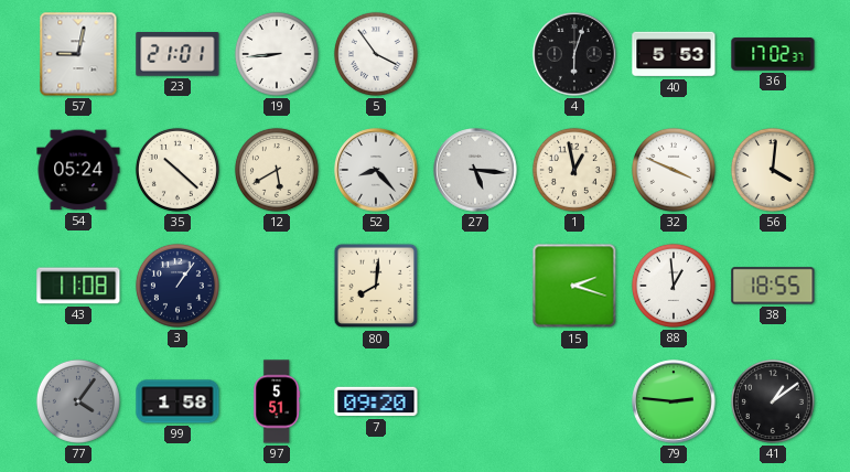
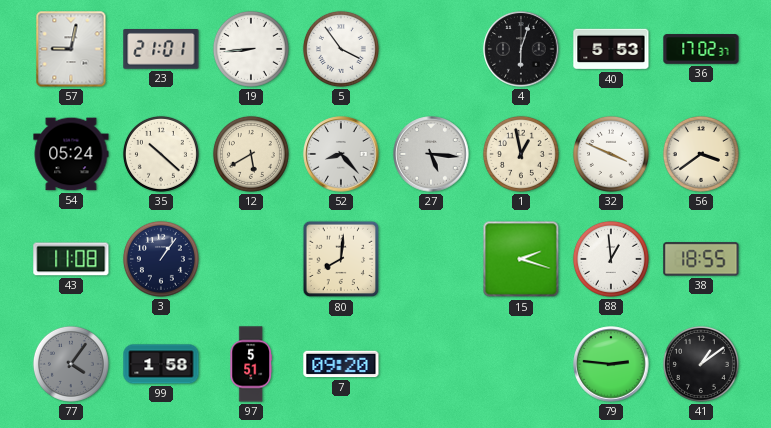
56: 4:01 -> 3:39 (701, 154)
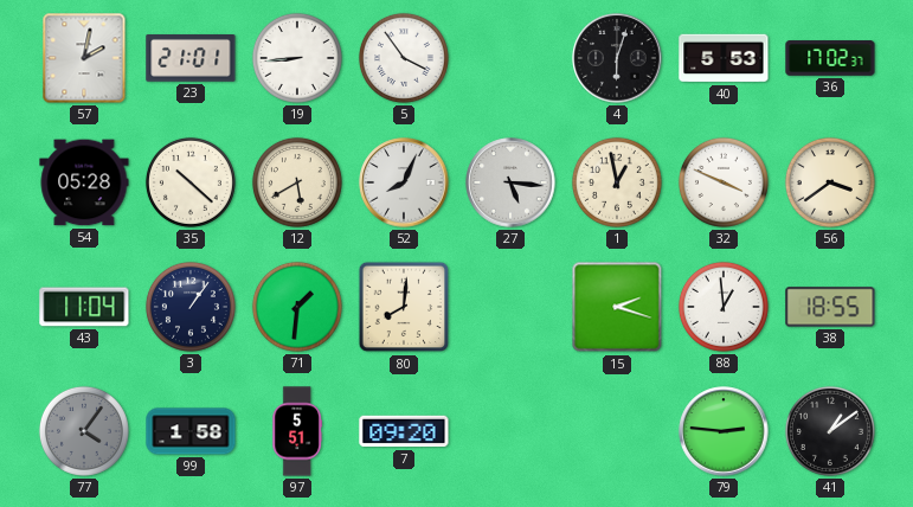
57: 9:02 -> 2:02 (84, 58)
54: 05:24 -> 05:28 (84, 182)
52: 8:23 -> 8:04 (404, 182)
43: 11:08 -> 11:04 (84, 307)
71: none -> 1:31 (297, 307)
